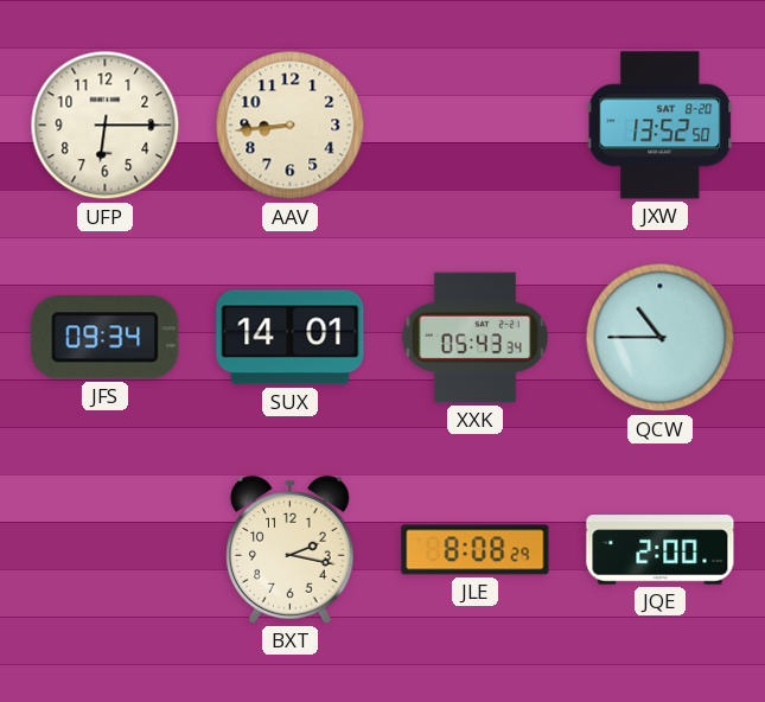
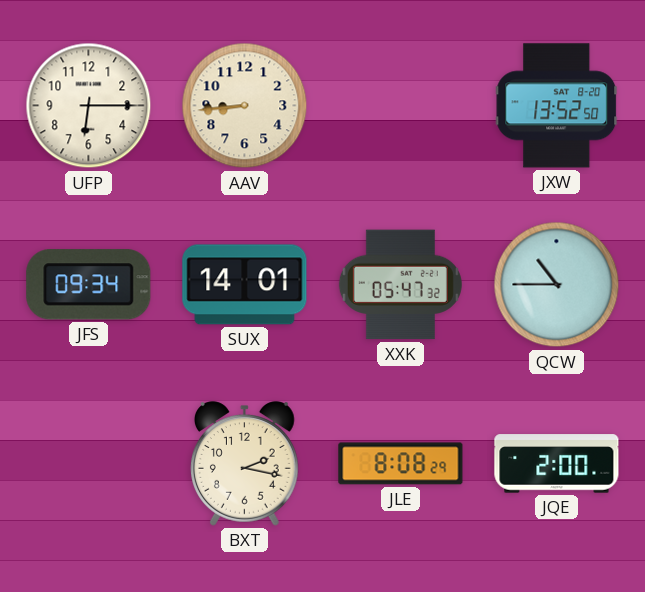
XXK: 05:43 -> 05:47 (400, 285)
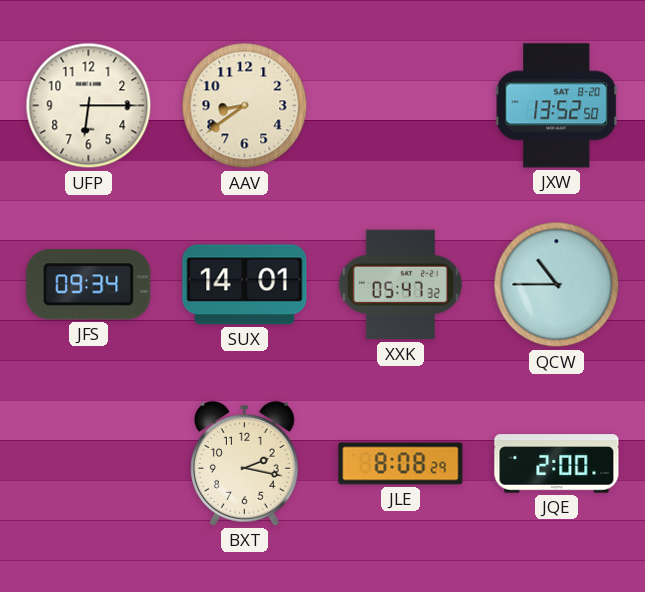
AAV: 8:44 -> 8:39 (245, 106)
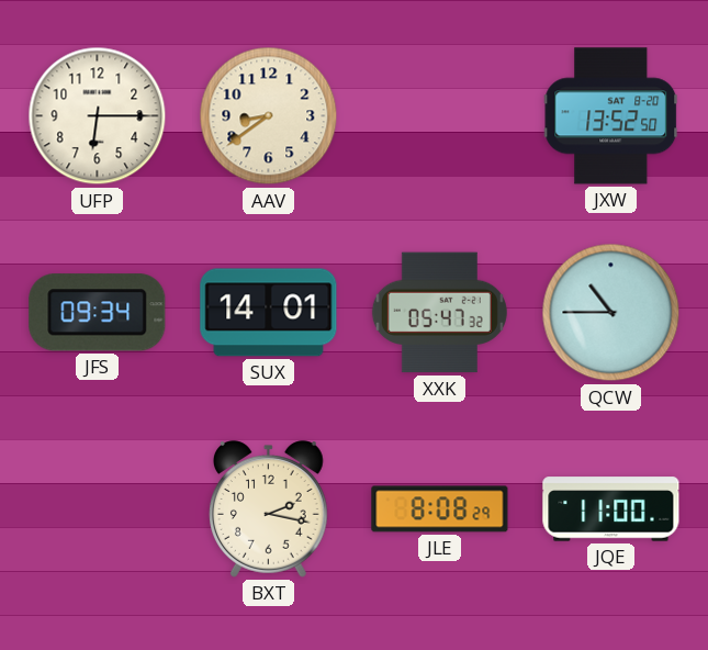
JQE: 2:00 -> 11:00 (611, 509)
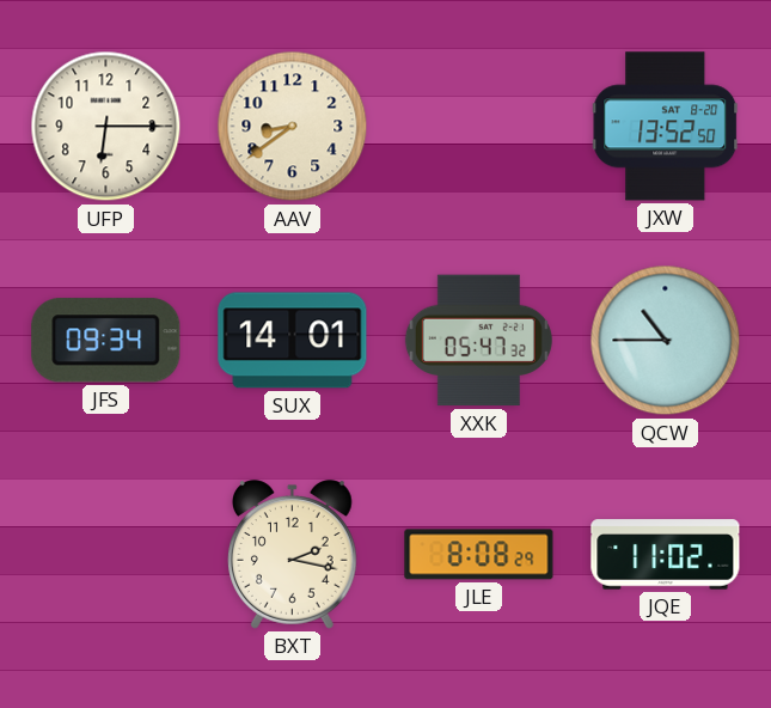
JQE: 11:00 -> 11:02 (666, 555)
